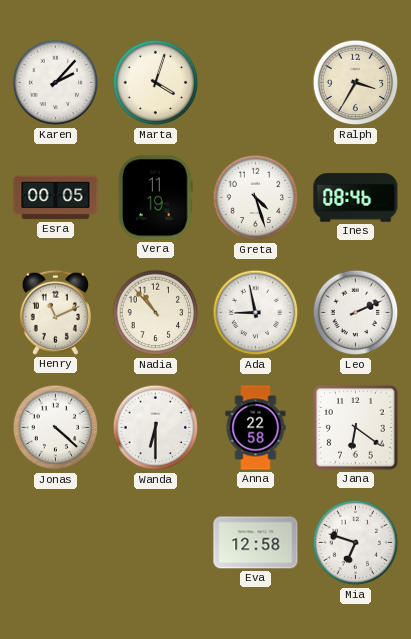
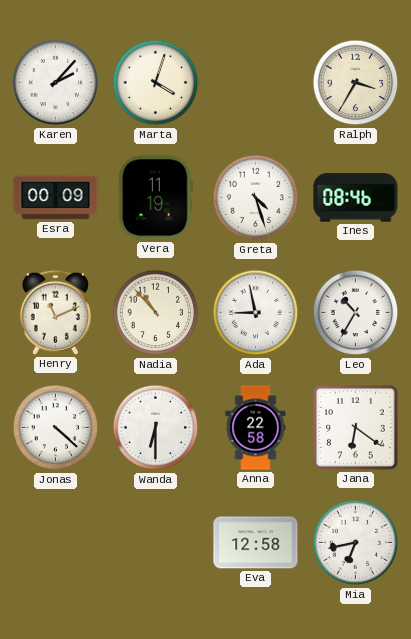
Esra: 00:05 -> 00:09 (56, 198)
Leo: 2:11 -> 10:35 (356, 313)
Mia: 6:48 -> 6:43 (356, 543)
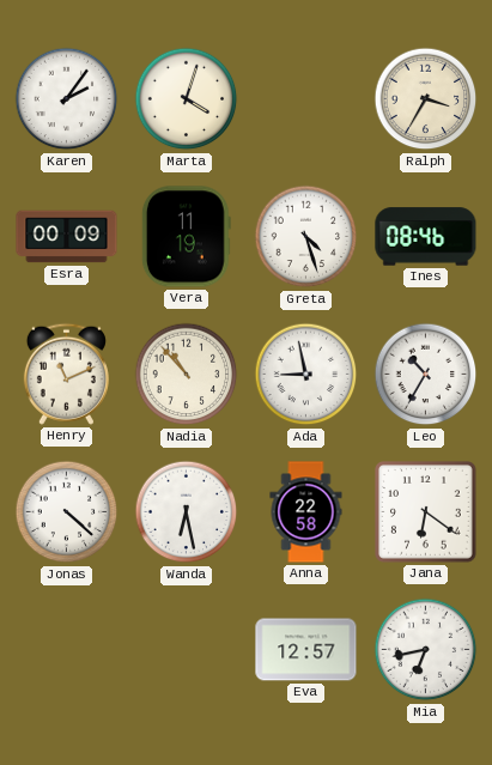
Karen: 2:07 -> 2:06 (67, 99)
Wanda: 6:30 -> 6:28 (187, 512)
Eva: 12:58 -> 12:57 (306, 650)
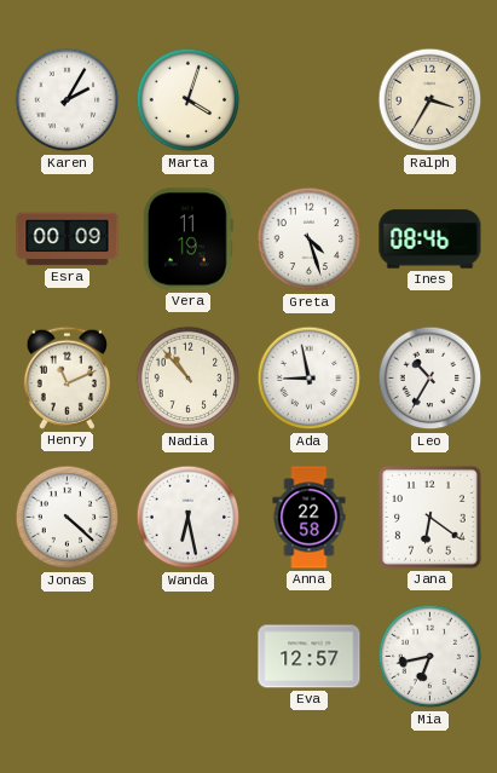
Karen: 2:06 -> 2:05 (68, 100)
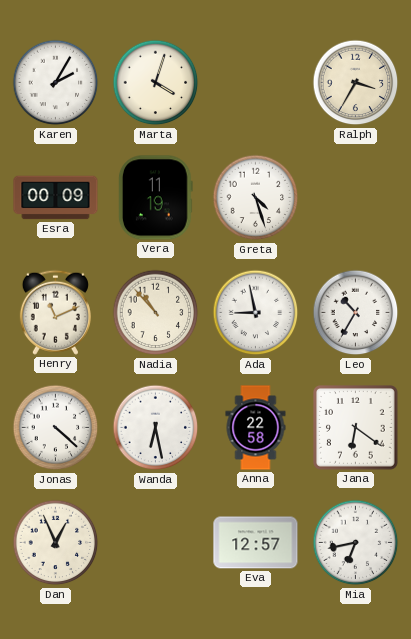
Ines: 08:46 -> none (430, 240)
Dan: none -> 12:56 (56, 543)
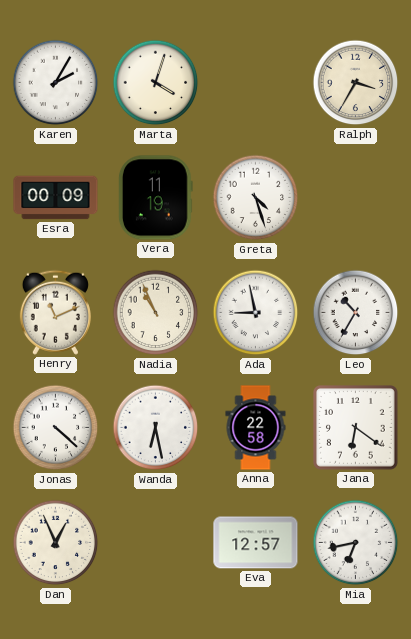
Nadia: 10:53 -> 10:56 (156, 313)
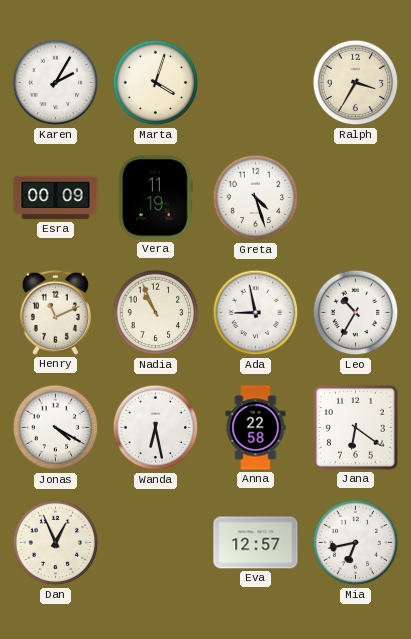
Jonas: 4:22 -> 4:20 (56, 428)
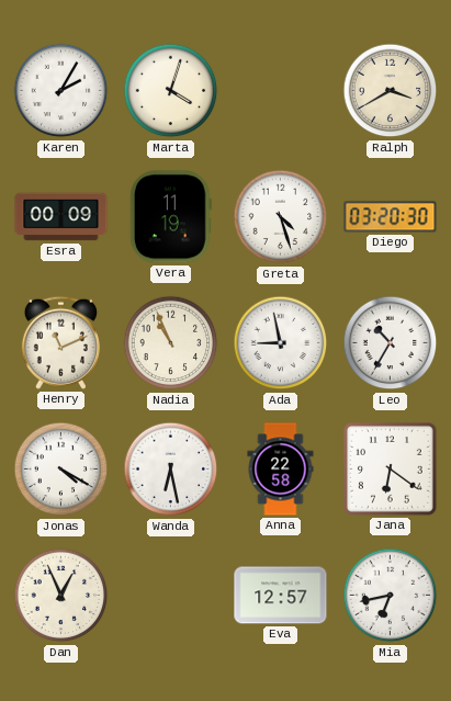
Ralph: 3:35 -> 3:40 (391, 91)
Diego: none -> 03:20 (391, 217)
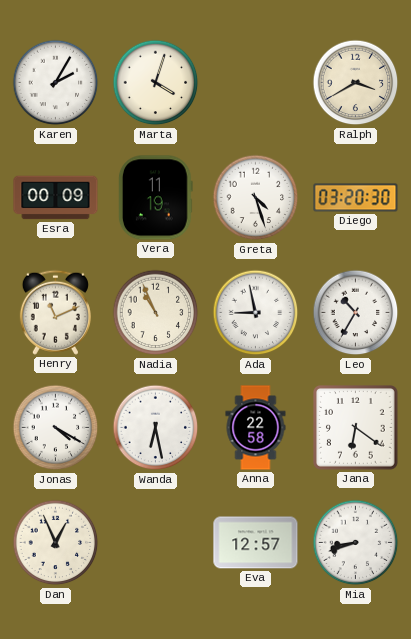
Mia: 6:43 -> 8:42 (356, 543)
